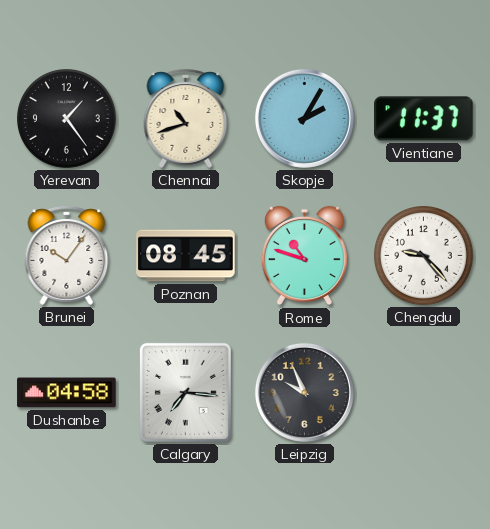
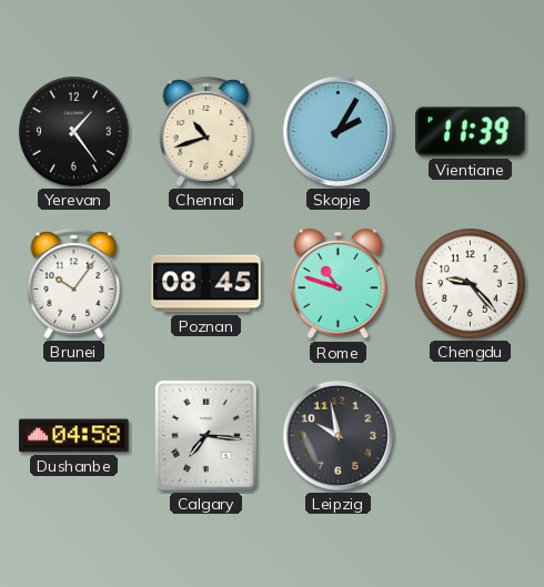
Vientiane: 11:37 -> 11:39 (471, 132)
Leipzig: 9:56 -> 9:58 (338, 435)
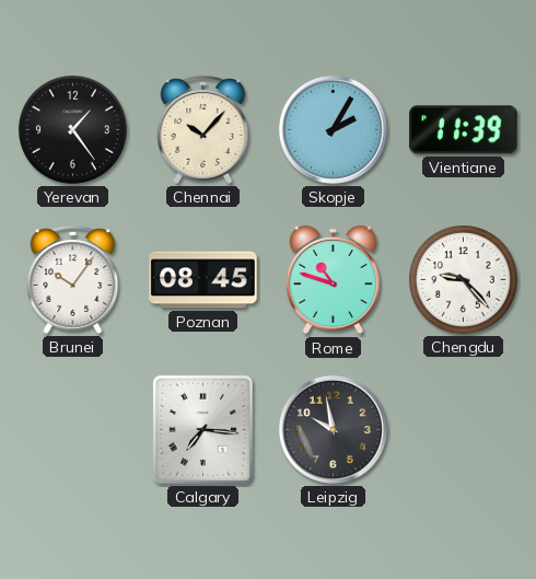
Chennai: 10:42 -> 10:07 (203, 129)
Dushanbe: 04:58 -> none (74, 436)
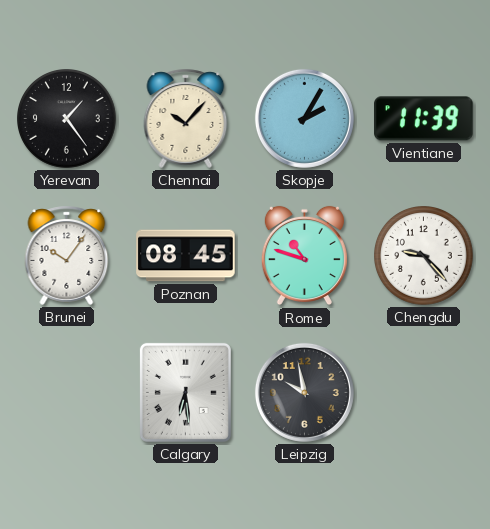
Calgary: 7:16 -> 6:29 (185, 392)
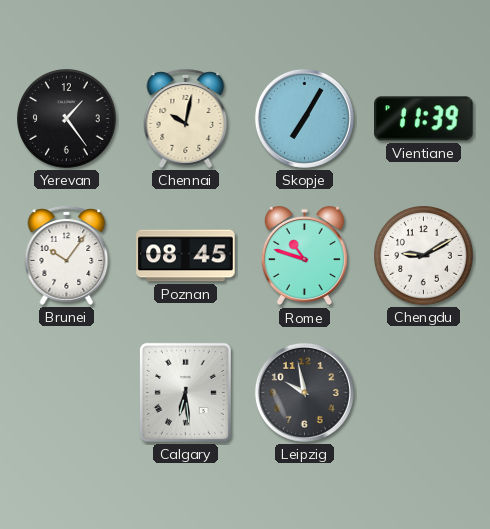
Chennai: 10:07 -> 10:02 (186, 118)
Skopje: 2:05 -> 7:05 (304, 118)
Chengdu: 9:23 -> 9:10 (424, 256)
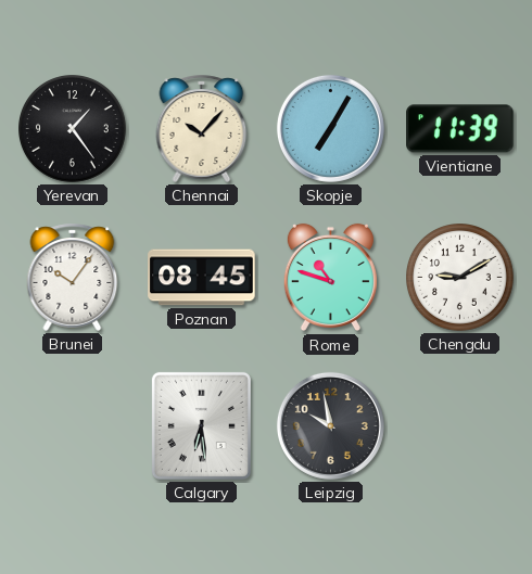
Chennai: 10:02 -> 10:07 (202, 128)
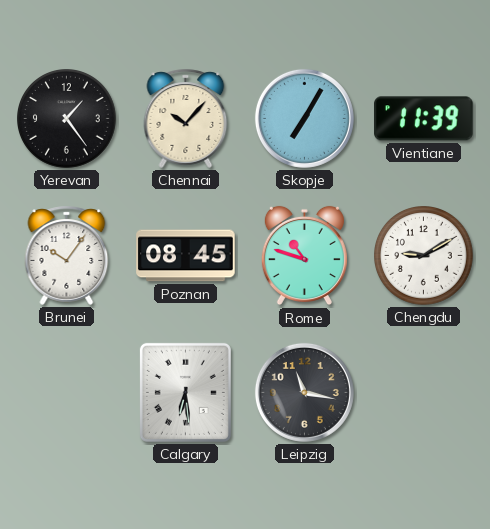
Leipzig: 9:58 -> 11:17 (304, 392)
